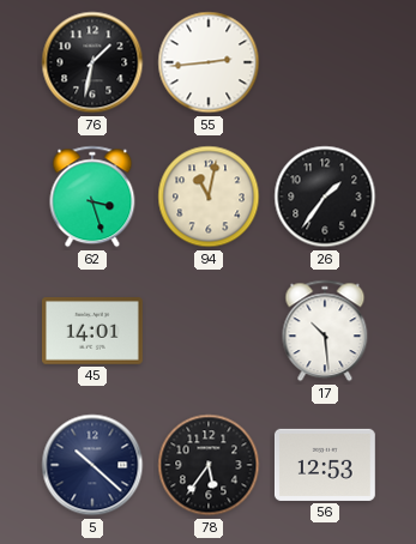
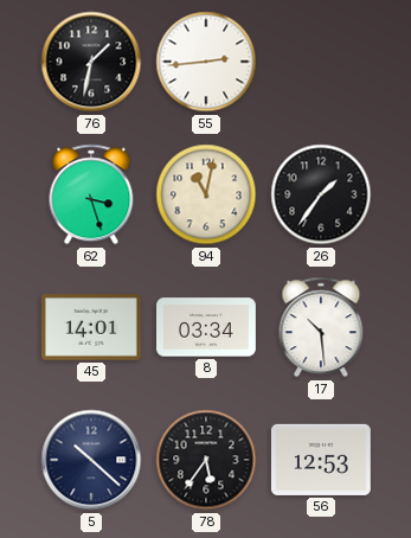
8: none -> 03:34 (207, 327)
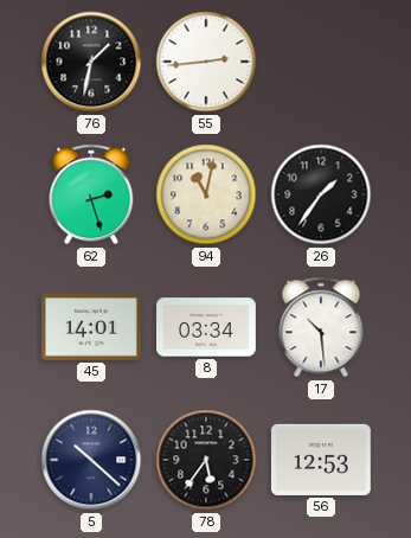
62: 3:27 -> 2:27 (91, 194)
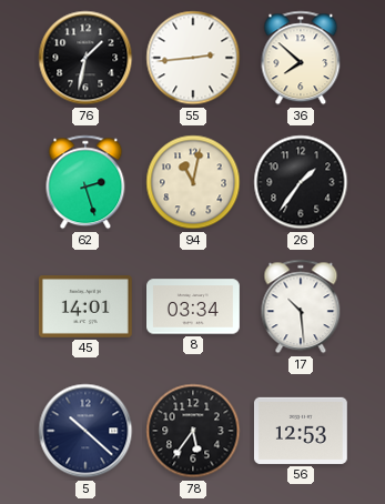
36: none -> 7:52 (301, 58)
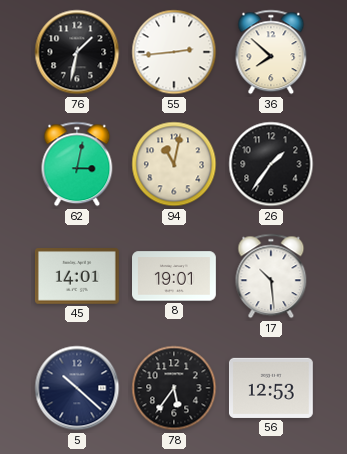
62: 2:27 -> 3:02 (77, 164)
8: 03:34 -> 19:01 (175, 276)
